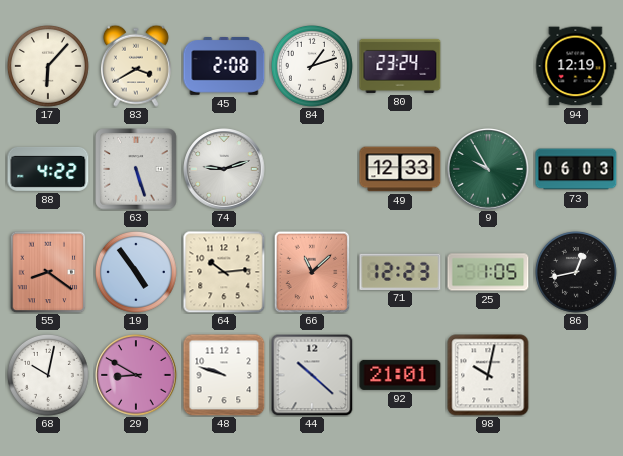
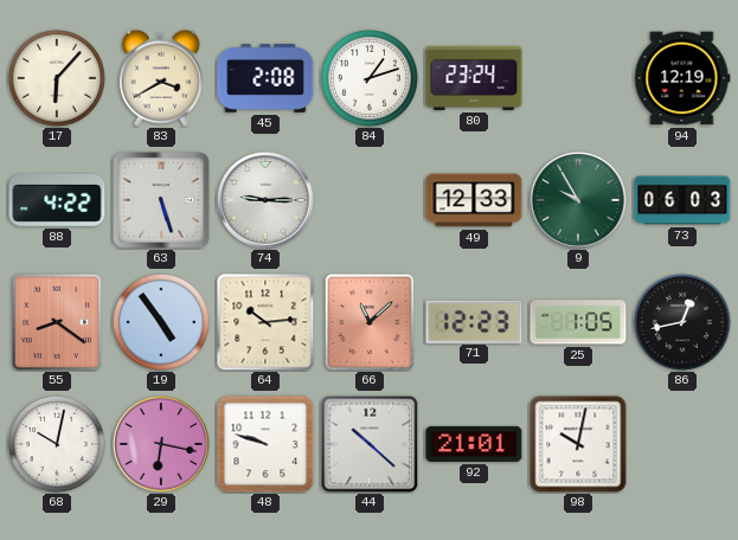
74: 9:12 -> 9:15 (265, 200)
29: 8:50 -> 6:17 (161, 444)
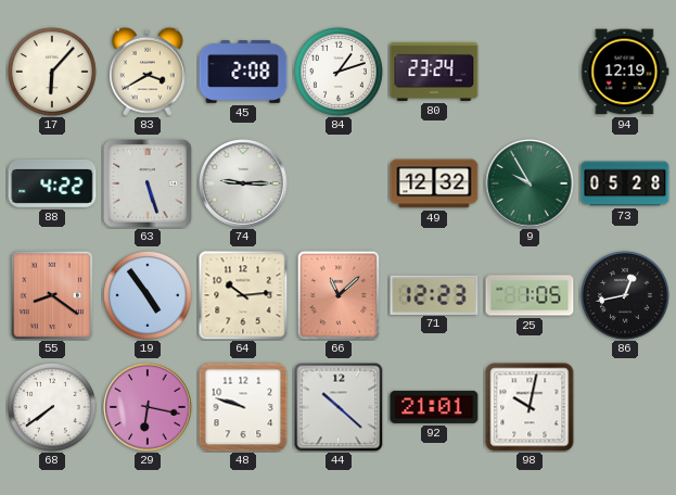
49: 12:33 -> 12:32 (434, 183)
73: 06:03 -> 05:28 (625, 183)
68: 10:02 -> 7:39 (52, 407)
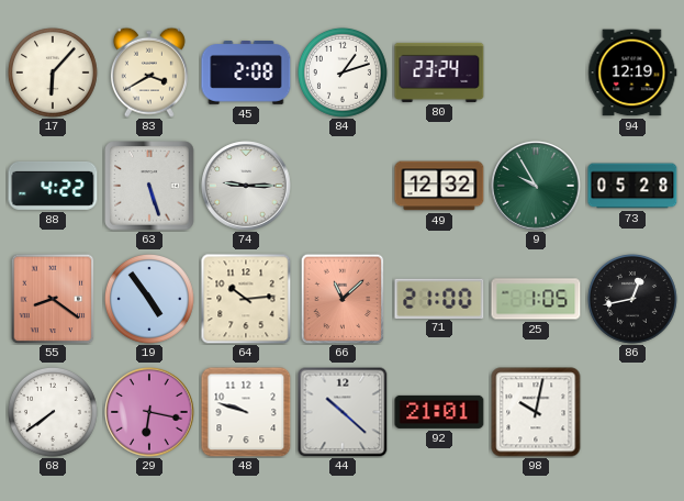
71: 12:23 -> 21:00 (439, 298)
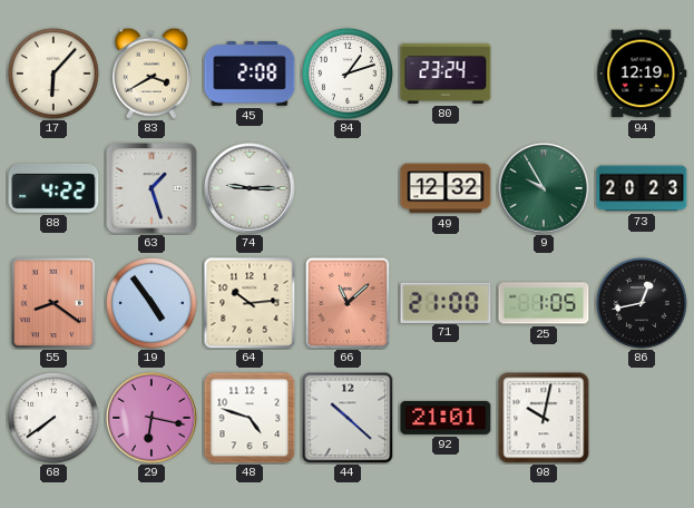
63: 5:27 -> 1:27 (151, 188)
73: 05:28 -> 20:23 (642, 188)
48: 9:48 -> 4:48 (250, 418)
